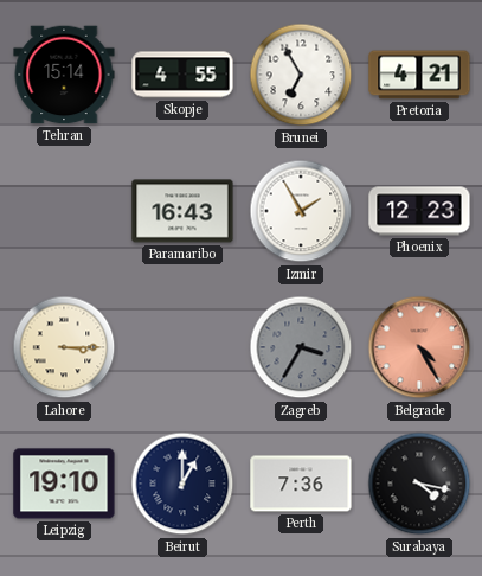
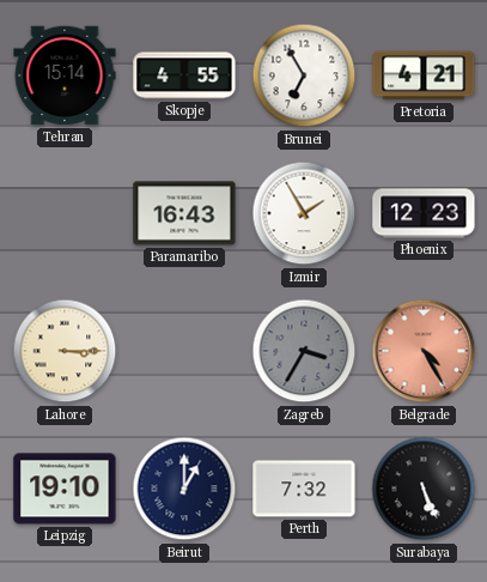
Perth: 7:36 -> 7:32 (304, 489)
Surabaya: 4:17 -> 5:26 (424, 489)
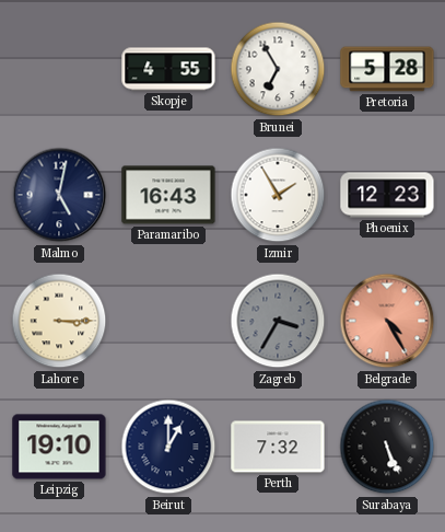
Tehran: 15:14 -> none (65, 75)
Pretoria: 4:21 -> 5:28 (387, 69)
Malmo: none -> 5:02 (59, 195)
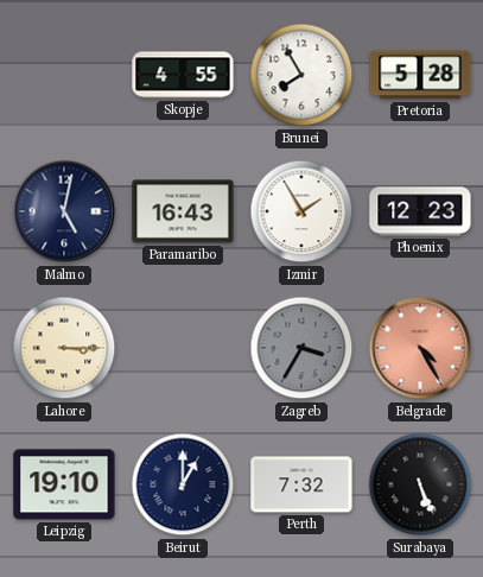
Brunei: 6:55 -> 7:55 (301, 75)
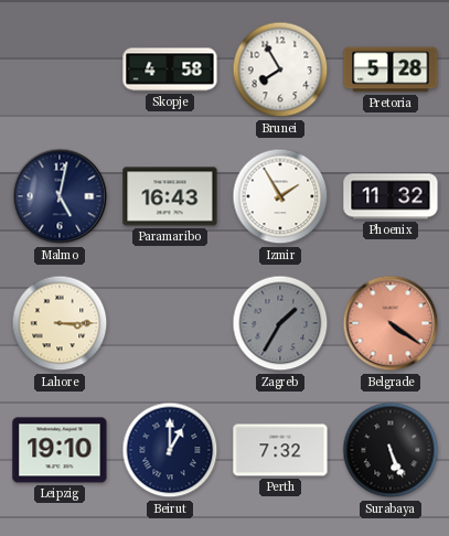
Skopje: 4:55 -> 4:58 (170, 69)
Phoenix: 12:23 -> 11:32 (391, 196)
Zagreb: 3:35 -> 1:35 (280, 323)
Belgrade: 4:25 -> 4:21 (391, 323)
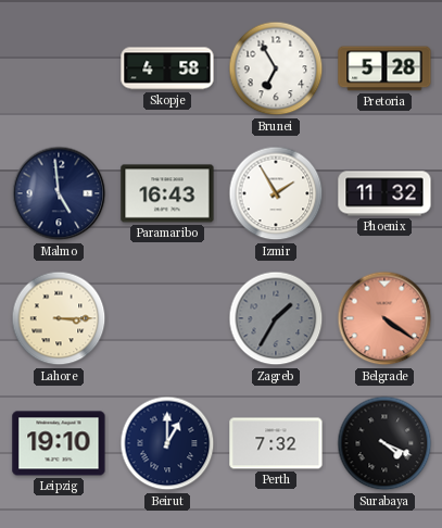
Brunei: 7:55 -> 6:55 (276, 68)
Malmo: 5:02 -> 4:59 (59, 193)
Surabaya: 5:26 -> 4:19 (384, 443)
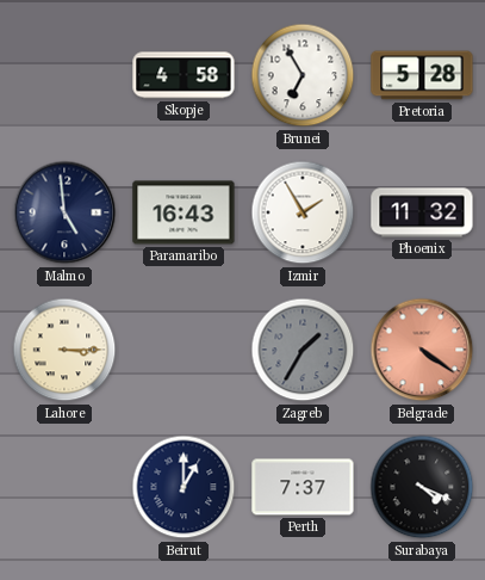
Leipzig: 19:10 -> none (59, 443)
Perth: 7:32 -> 7:37 (303, 487)
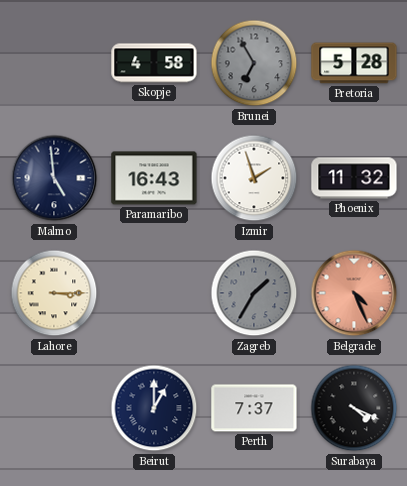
Brunei dial: white -> grey (254, 63)
Izmir: 1:55 -> 1:57 (254, 178)
Belgrade: 4:21 -> 4:26 (354, 293)
